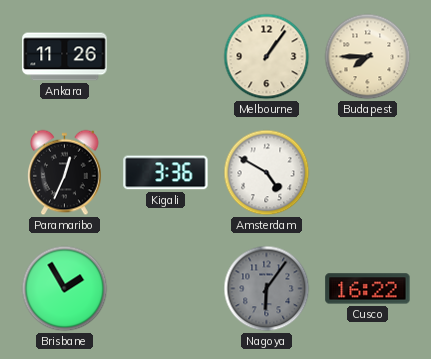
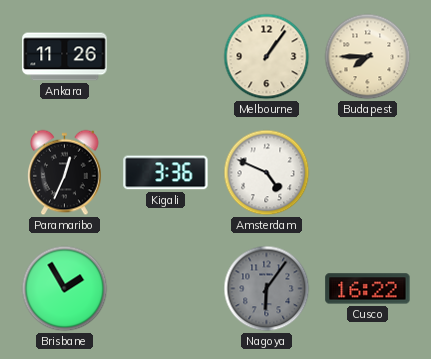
Amsterdam: 4:50 -> 4:49 (267, 173)
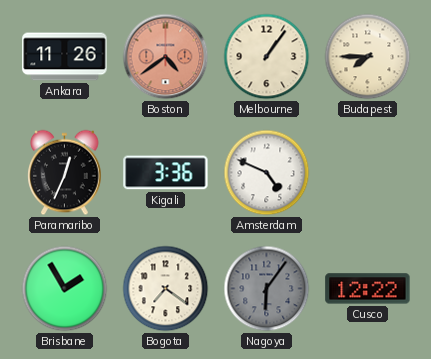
Boston: none -> 4:39 (166, 57)
Bogota: none -> 7:21 (166, 289)
Cusco: 16:22 -> 12:22 (368, 289)
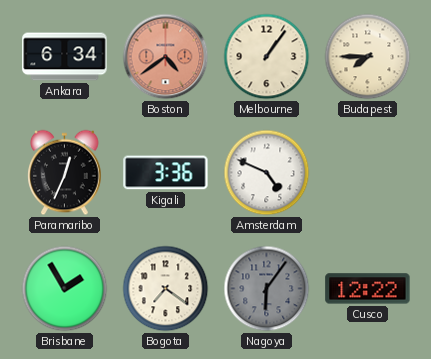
Ankara: 11:26 -> 6:34 (65, 57)
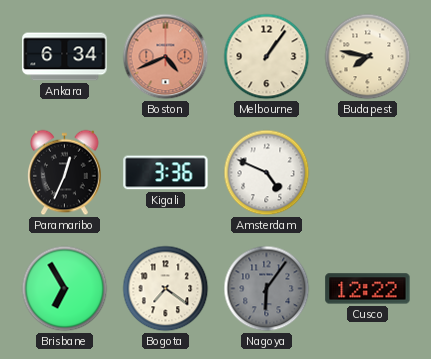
Boston: 4:39 -> 4:41 (166, 57)
Budapest: 7:45 -> 7:47 (368, 57)
Brisbane: 1:55 -> 6:55 (65, 289)
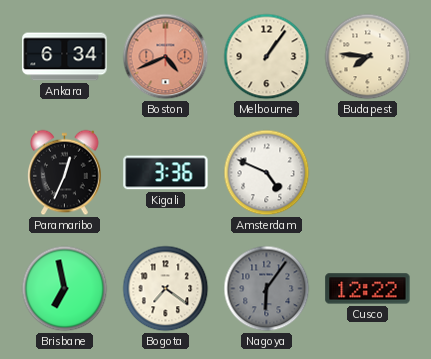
Budapest: 7:47 -> 7:46 (368, 57)
Brisbane: 6:55 -> 6:58 (65, 289)
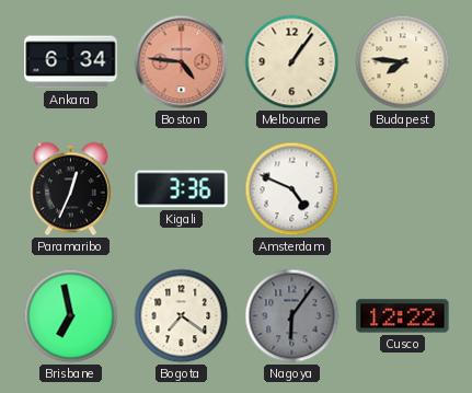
Boston: 4:41 -> 4:46 (182, 62)
